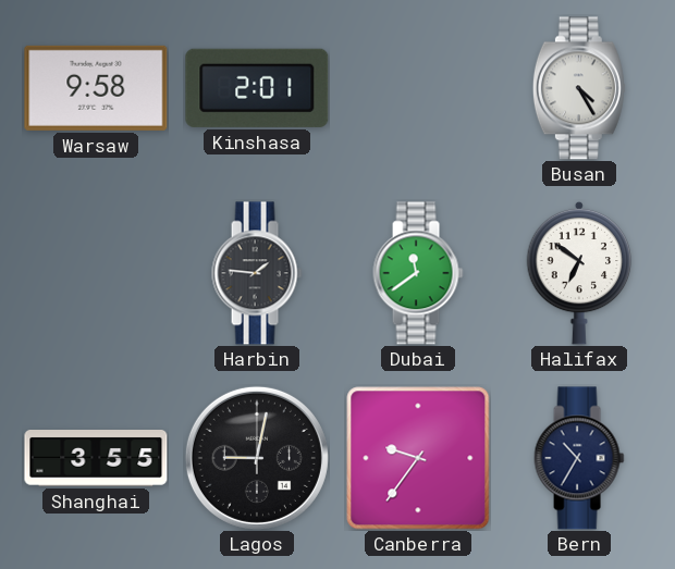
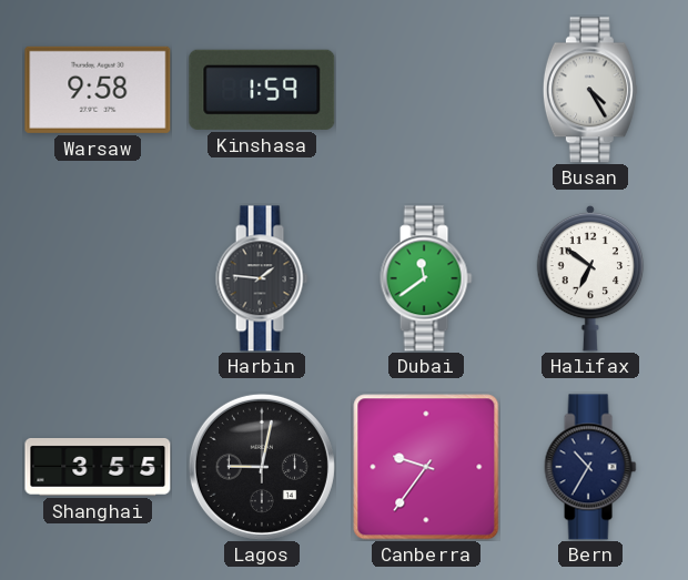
Kinshasa: 2:01 -> 1:59 (262, 90)
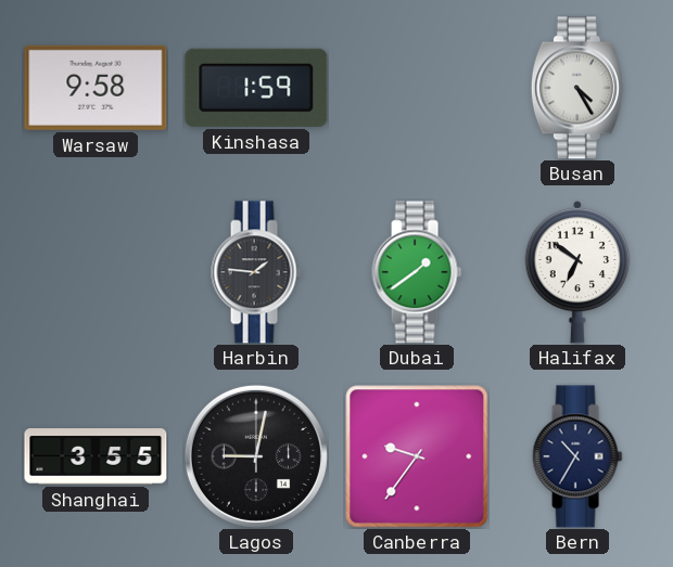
Dubai: 11:39 -> 1:39 (417, 272)
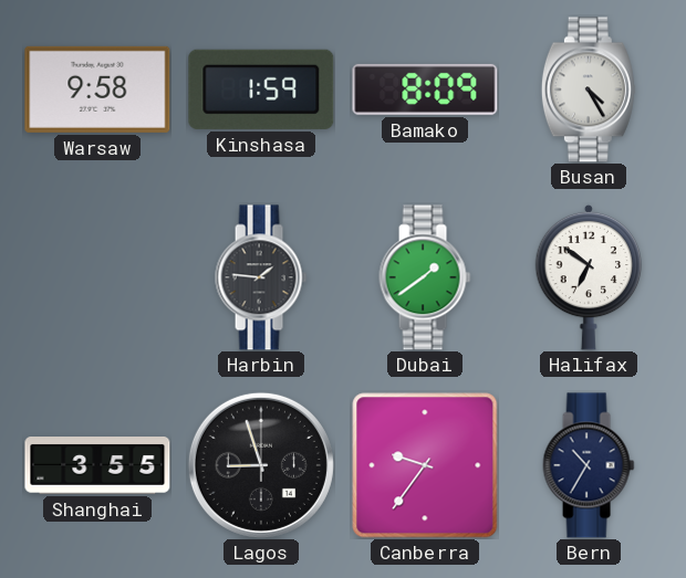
Bamako: none -> 8:09 (425, 90)
Lagos: 9:02 -> 8:57 (261, 465)
